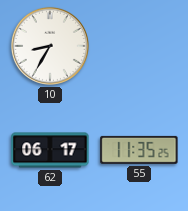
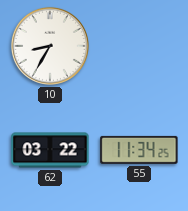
62: 06:17 -> 03:22 (50, 150)
55: 11:35 -> 11:34 (139, 150)
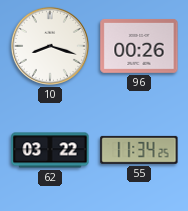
10: 8:35 -> 8:18 (50, 46)
96: none -> 00:26 (139, 46)
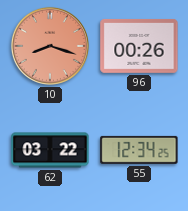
10 dial: white -> salmon (50, 46)
55: 11:34 -> 12:34 (139, 150)
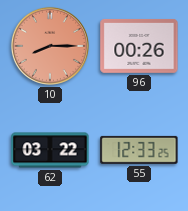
10: 8:18 -> 8:15 (50, 46)
55: 12:34 -> 12:33 (139, 150)
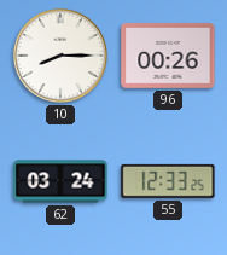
10 dial: salmon -> white (60, 56)
62: 03:22 -> 03:24 (60, 181)
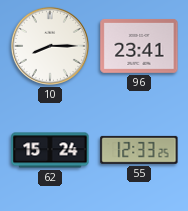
96: 00:26 -> 23:41 (139, 46)
62: 03:24 -> 15:24 (50, 150)
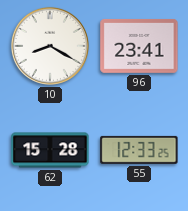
10: 8:15 -> 8:20 (50, 46)
62: 15:24 -> 15:28 (50, 150)
